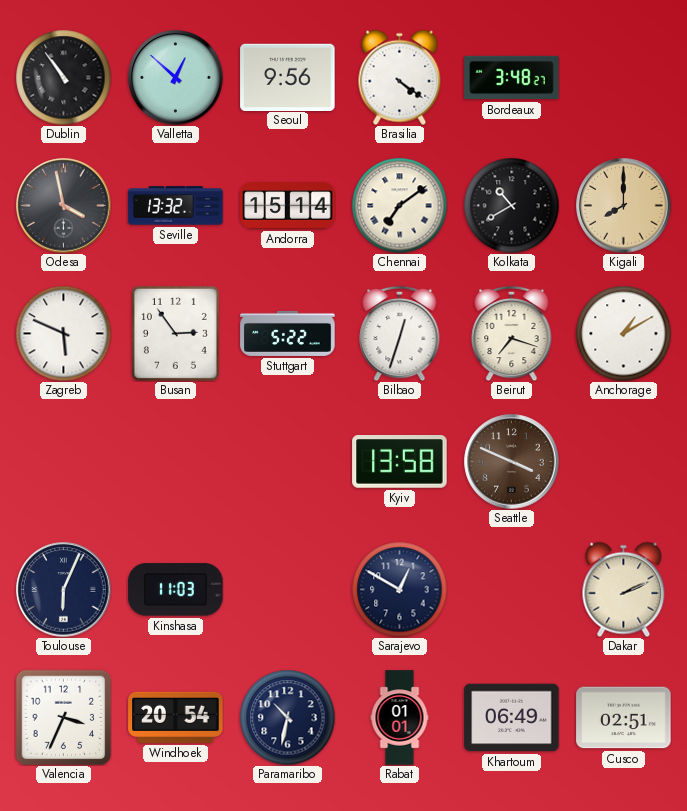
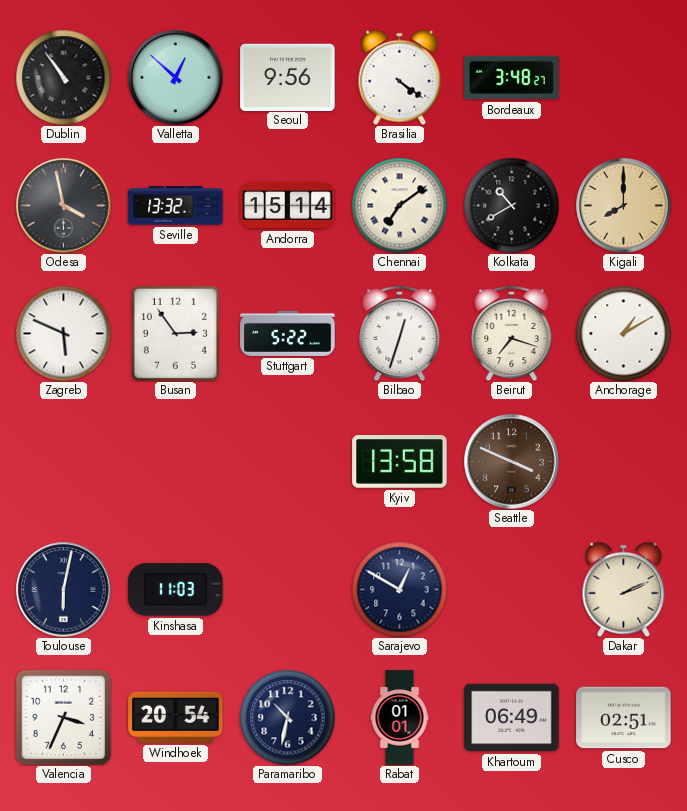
Toulouse: 6:04 -> 6:02 (64, 590)
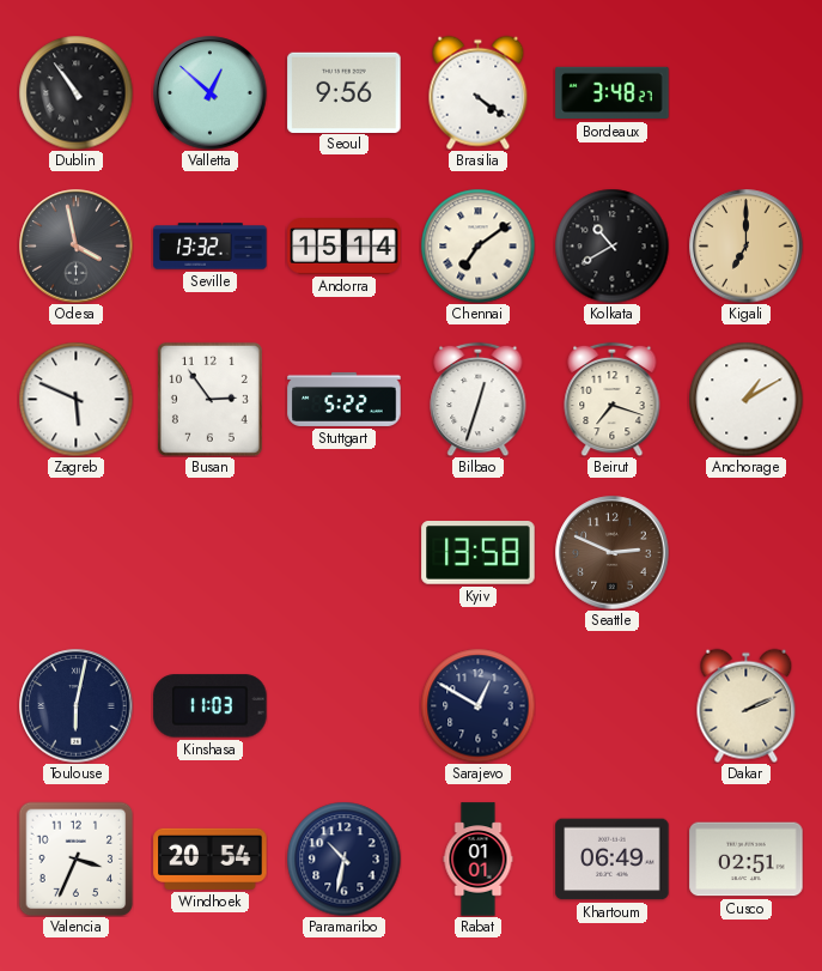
Kigali: 8:00 -> 7:00 (747, 247)
Seattle: 3:49 -> 2:49 (613, 553)
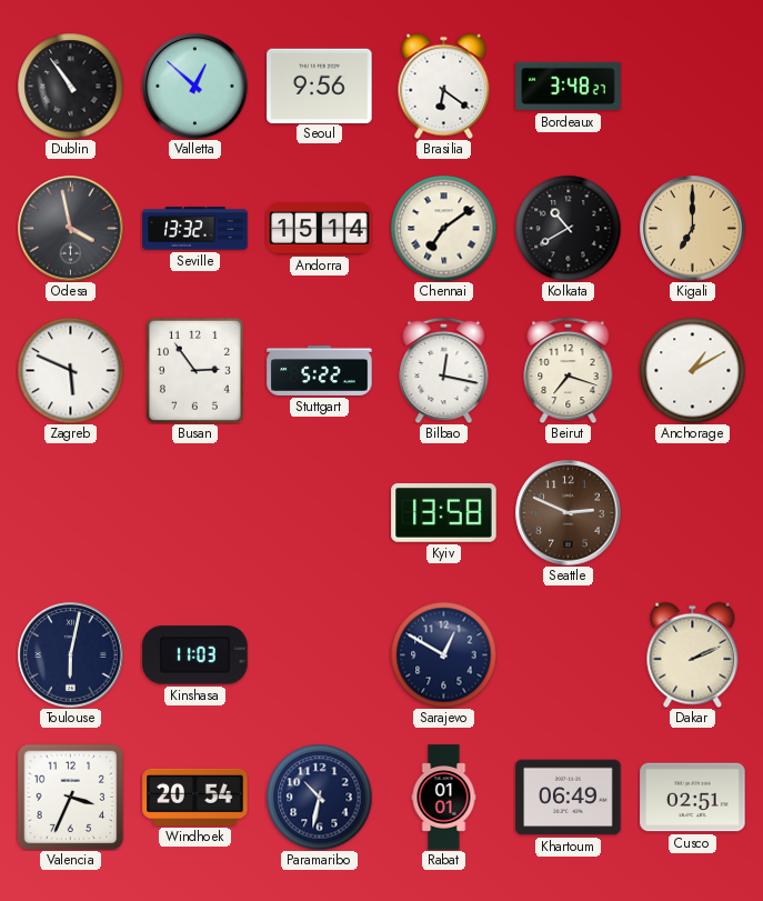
Brasilia: 4:21 -> 6:21 (444, 86)
Bilbao: 12:33 -> 12:17 (444, 370)
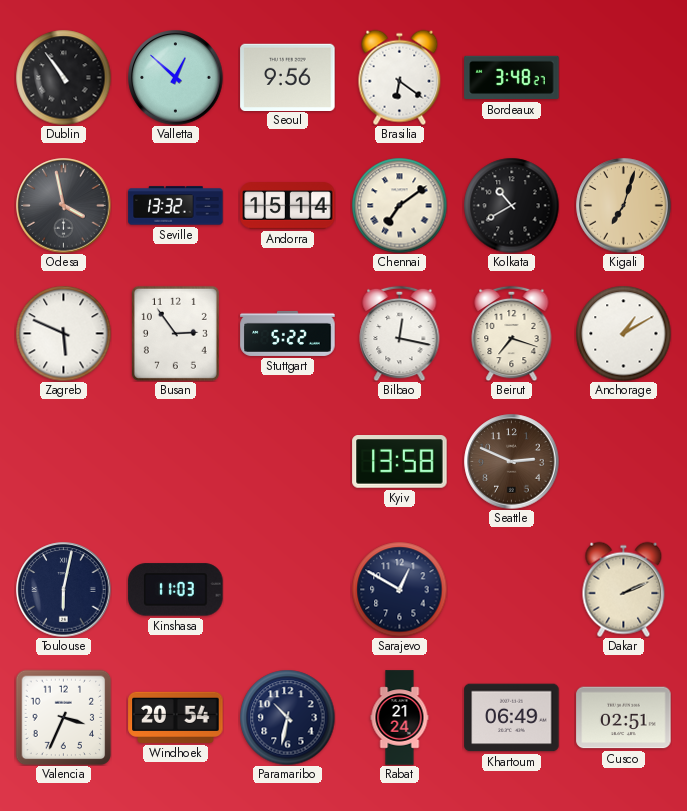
Kigali: 7:00 -> 7:03 (624, 206)
Rabat: 01:01 -> 21:24 (400, 718)
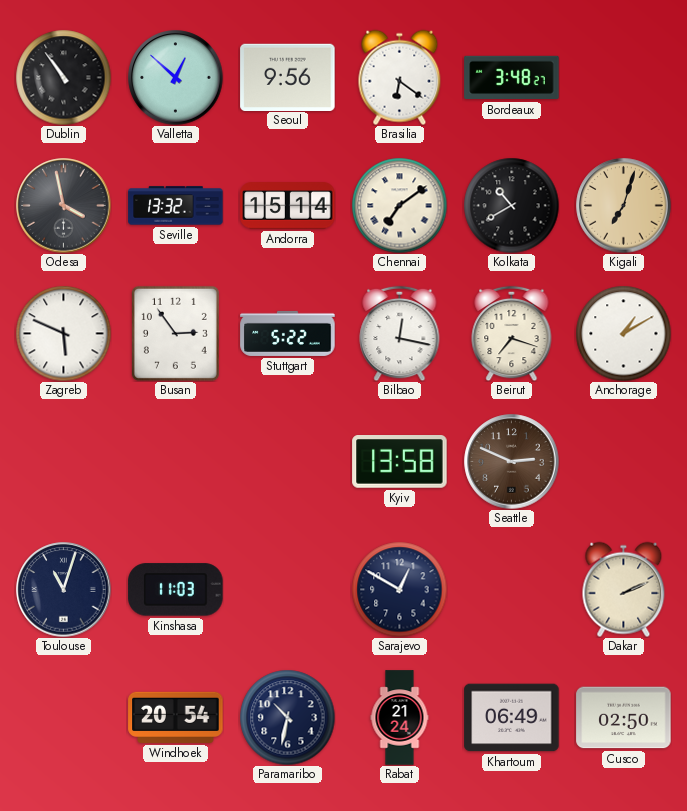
Toulouse: 6:02 -> 11:03 (64, 590)
Valencia: 3:34 -> none (63, 717)
Cusco: 02:51 -> 02:50 (624, 718)
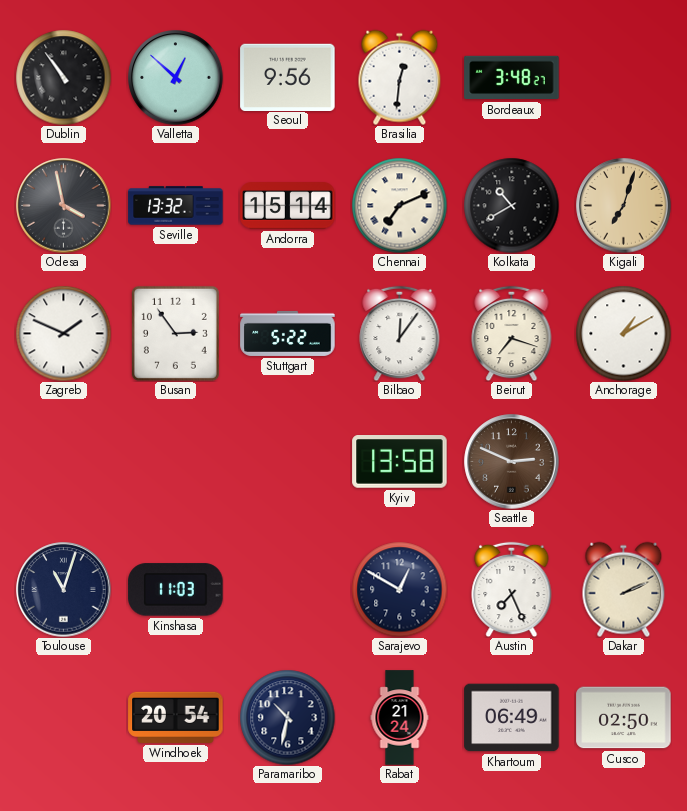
Brasilia: 6:21 -> 12:31 (400, 77)
Chennai: 7:09 -> 7:11 (399, 205)
Zagreb: 5:49 -> 1:49 (63, 333)
Bilbao: 12:17 -> 12:06 (400, 333)
Austin: none -> 7:26 (512, 589)
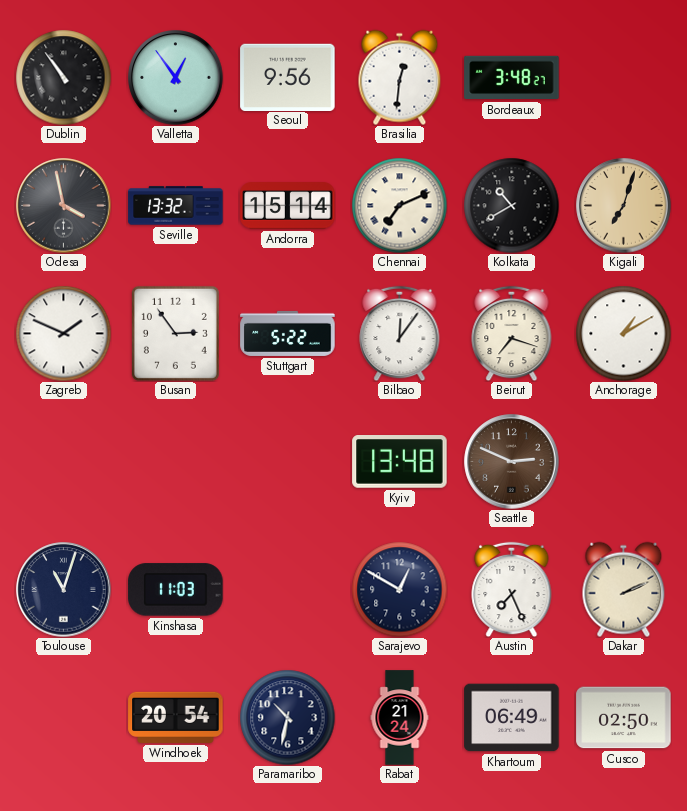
Valletta: 12:52 -> 12:54 (176, 78)
Kyiv: 13:58 -> 13:48 (400, 462)
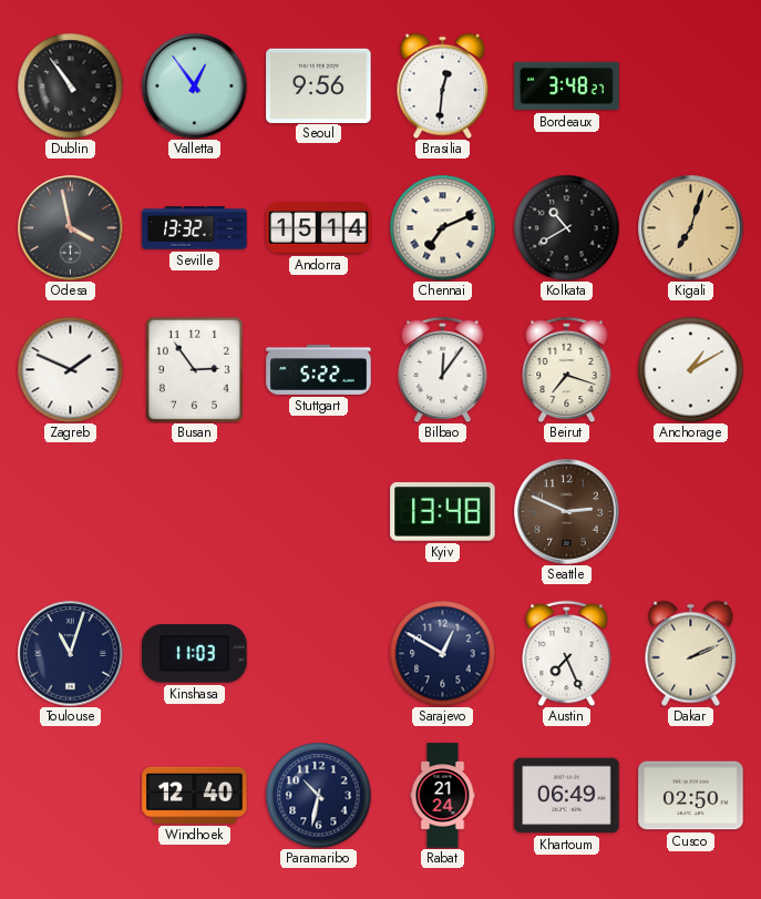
Windhoek: 20:54 -> 12:40 (195, 795)
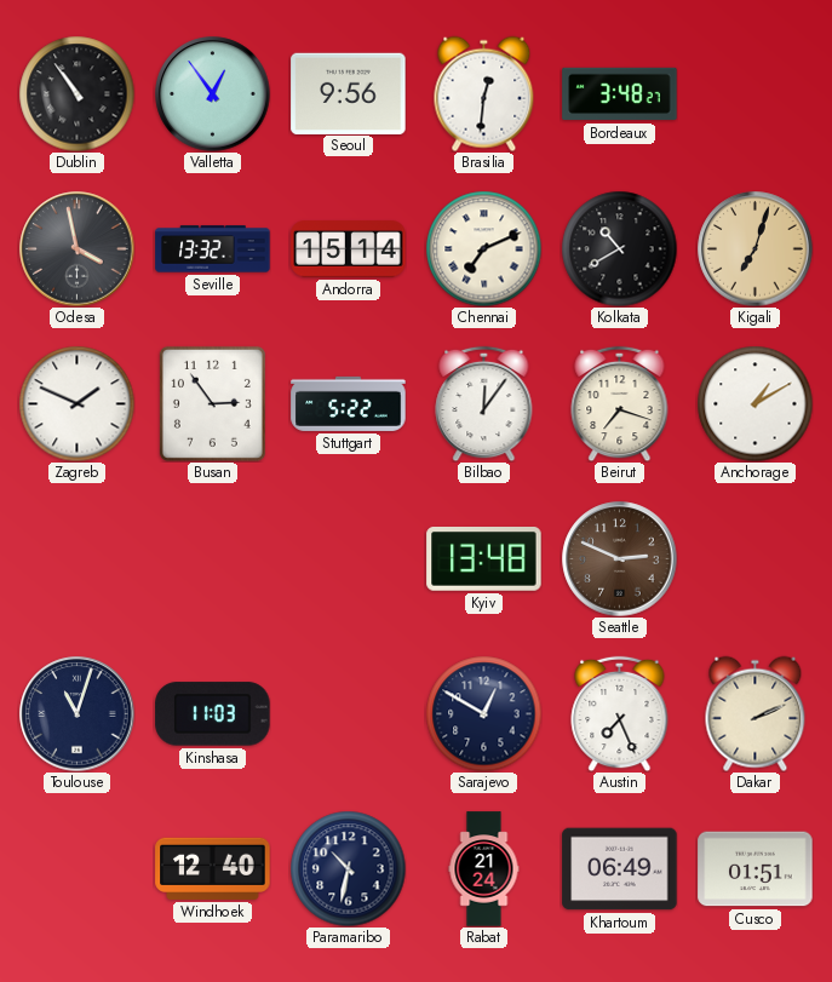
Cusco: 02:50 -> 01:51 (756, 869)
